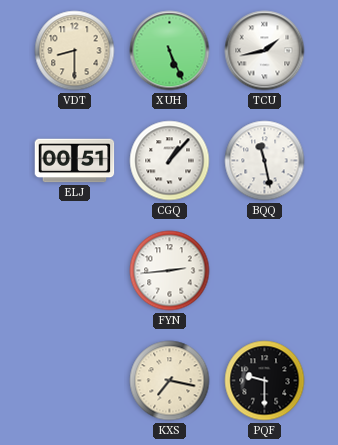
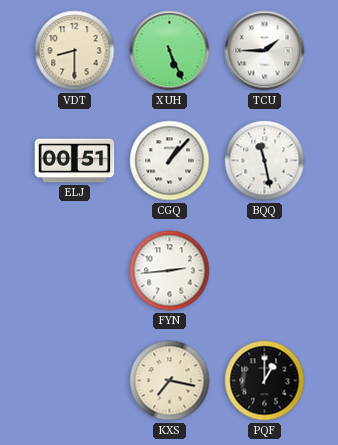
TCU: 1:43 -> 1:45 (265, 51)
PQF: 9:30 -> 1:00 (265, 381)
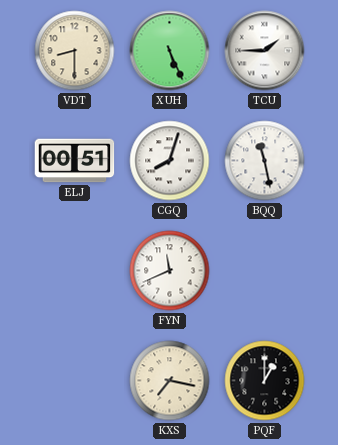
CGQ: 1:07 -> 8:03 (170, 161)
FYN: 2:44 -> 11:41 (170, 271)
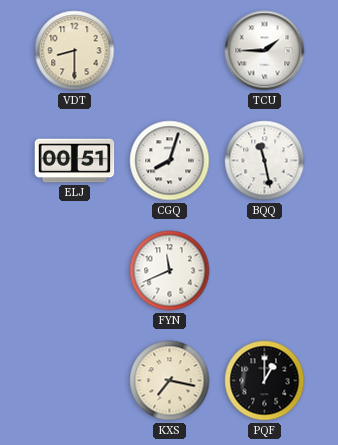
XUH: 5:26 -> none (170, 51)
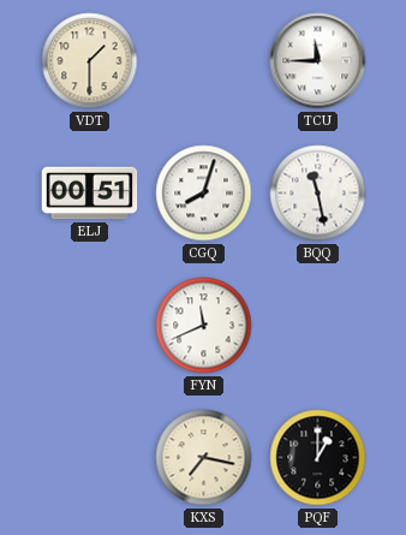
VDT: 8:30 -> 1:30 (90, 61)
TCU: 1:45 -> 11:45 (318, 61)
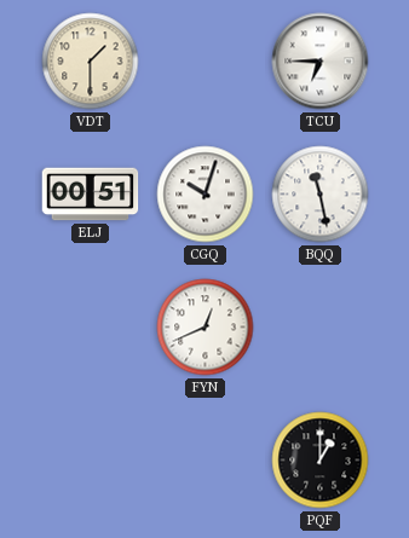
TCU: 11:45 -> 6:45 (321, 62)
CGQ: 8:03 -> 10:03 (206, 195)
FYN: 11:41 -> 12:41 (206, 328)
KXS: 7:17 -> none (204, 458)
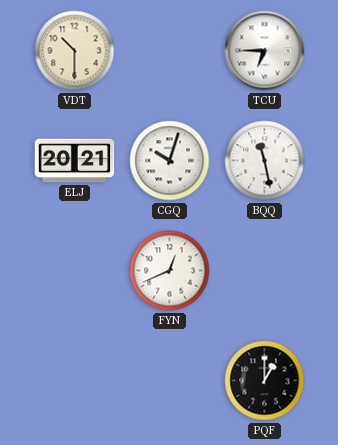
VDT: 1:30 -> 10:30 (75, 51)
ELJ: 00:51 -> 20:21 (75, 161)
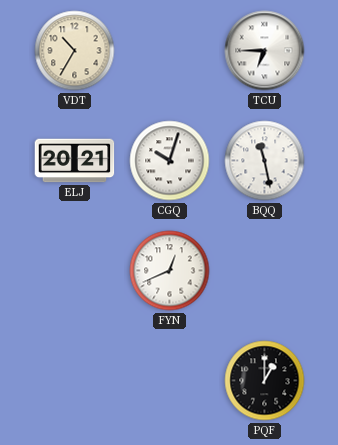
VDT: 10:30 -> 10:35 (75, 51)
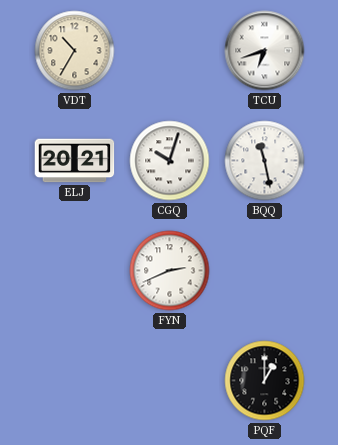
TCU: 6:45 -> 6:42 (265, 51)
FYN: 12:41 -> 2:41 (170, 271)
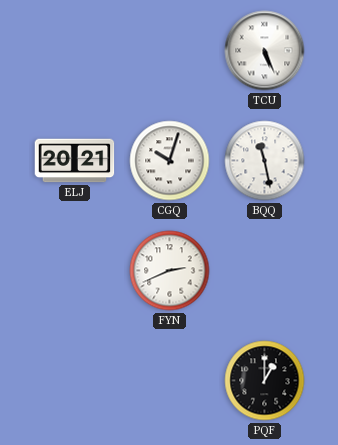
VDT: 10:35 -> none (75, 51)
TCU: 6:42 -> 5:26 (265, 51)
